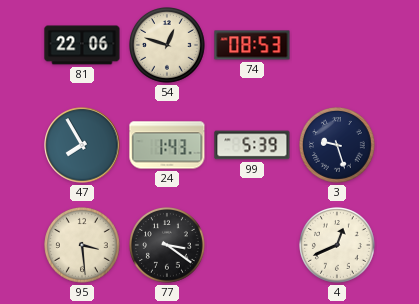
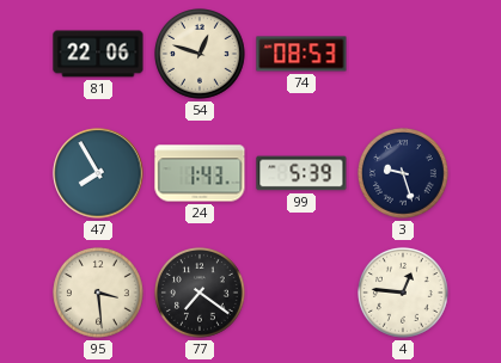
77: 3:21 -> 7:21 (201, 294)
4: 12:41 -> 12:46 (404, 294)
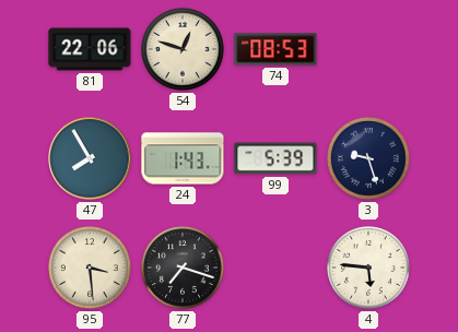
77: 7:21 -> 7:18 (184, 269)
4: 12:46 -> 5:46 (369, 269)
